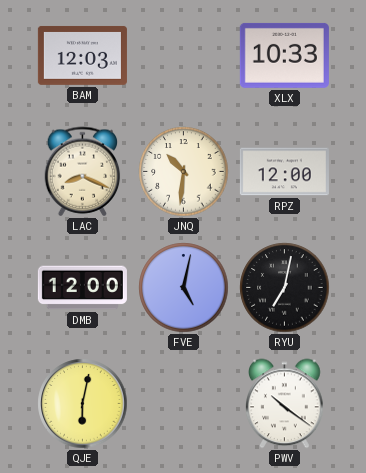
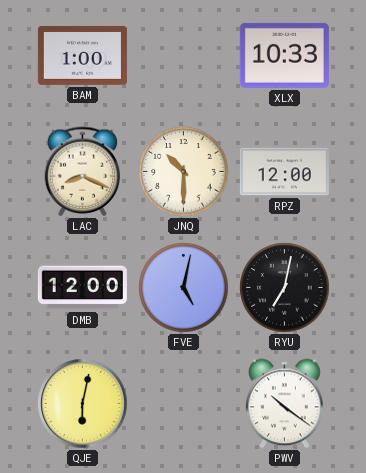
BAM: 12:03 -> 1:00 (82, 55)
JNQ: 10:31 -> 10:30 (184, 172)
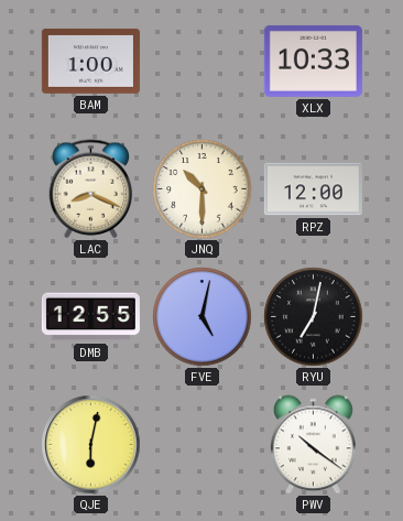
DMB: 12:00 -> 12:55 (90, 317)
